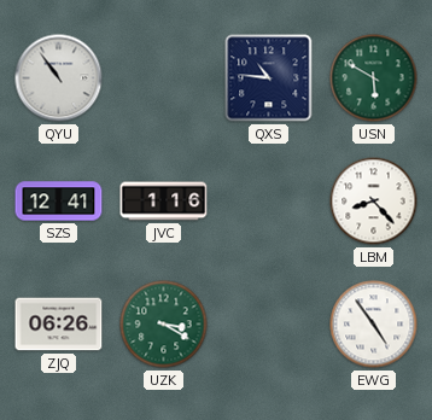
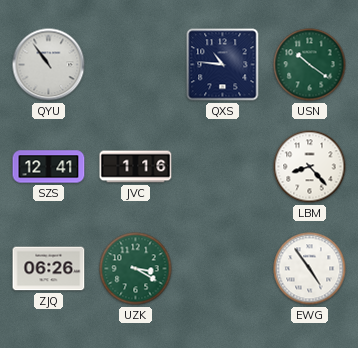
USN: 5:50 -> 10:21 (310, 65)
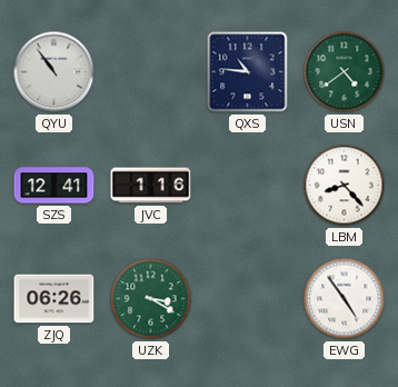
USN: 10:21 -> 4:39 (345, 72)
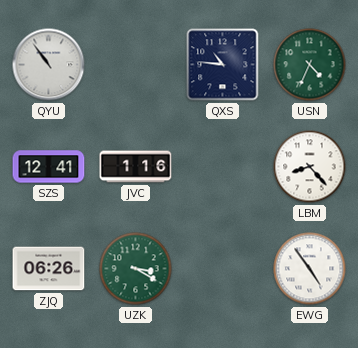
USN: 4:39 -> 4:34 (310, 65)
